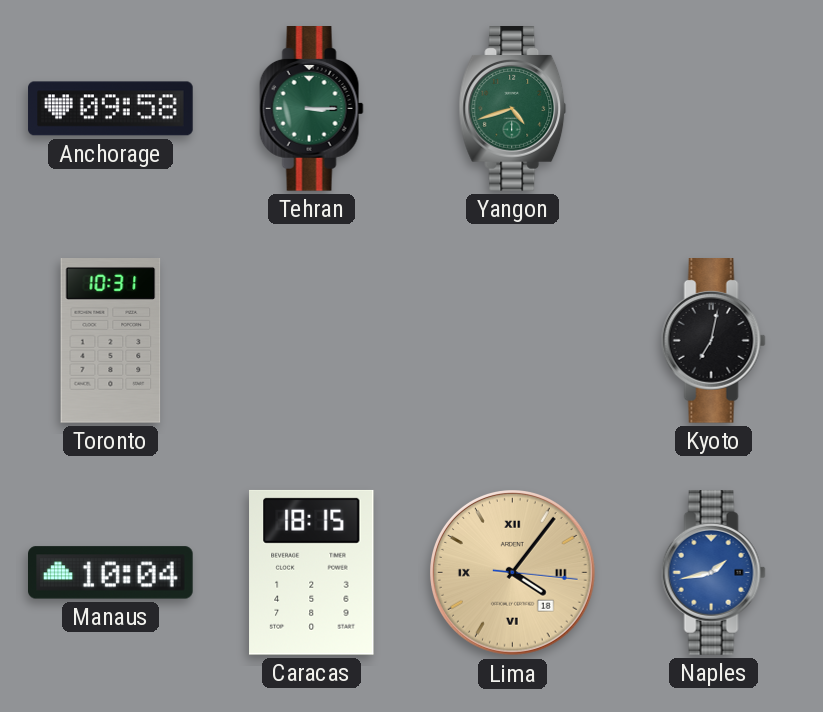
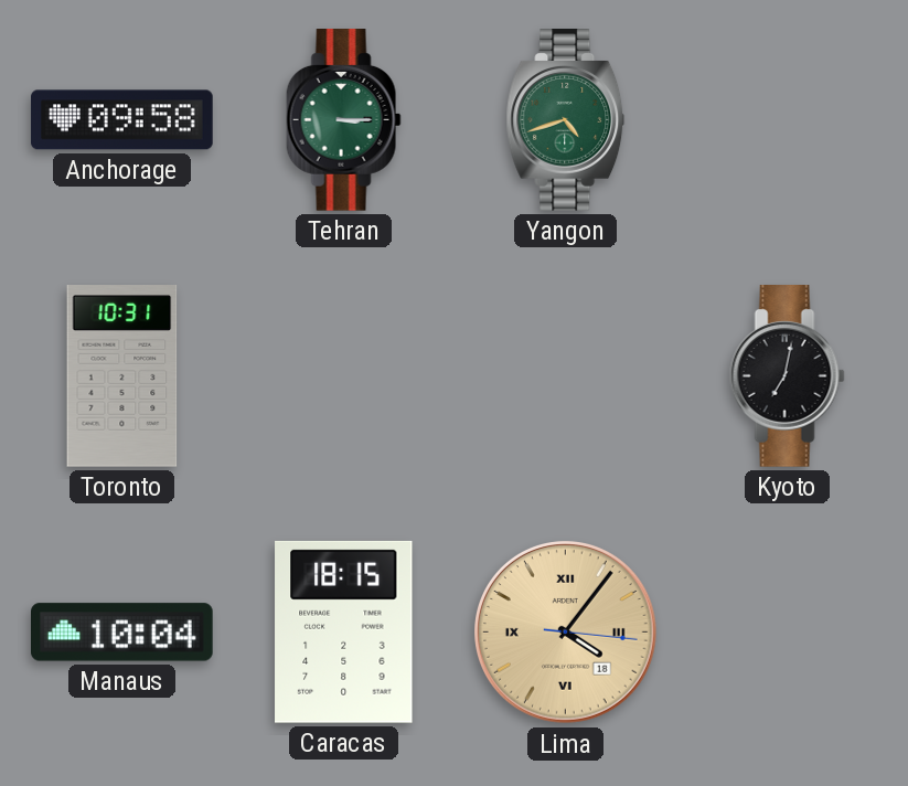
Naples: 1:43 -> none (713, 573)
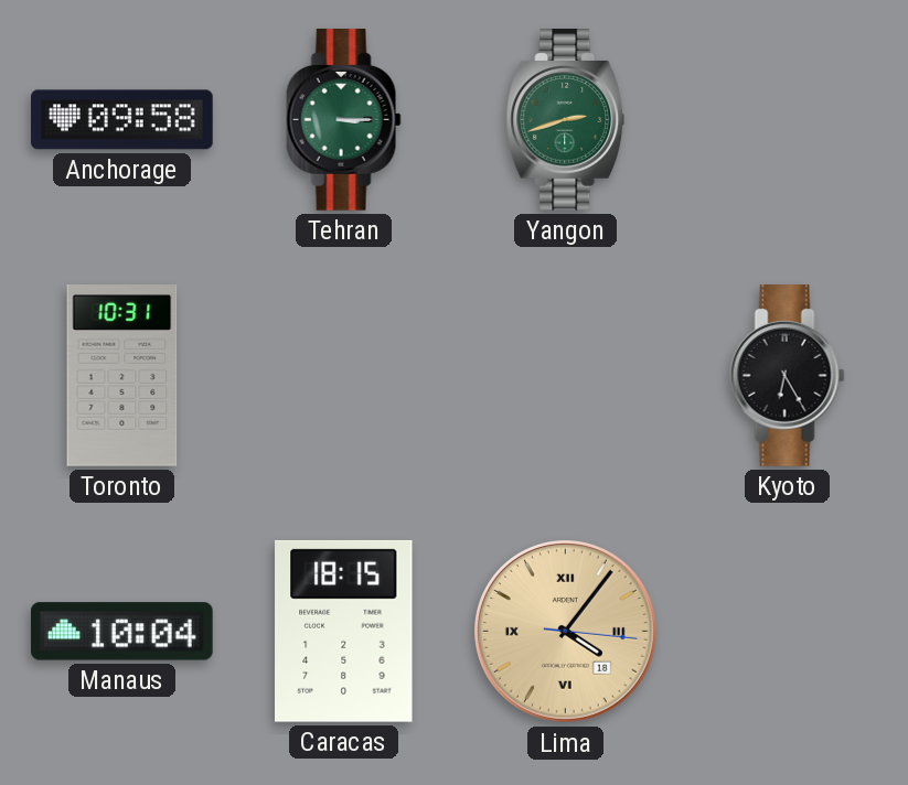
Yangon: 4:42 -> 2:42 (566, 120)
Kyoto: 7:02 -> 6:25 (787, 376)
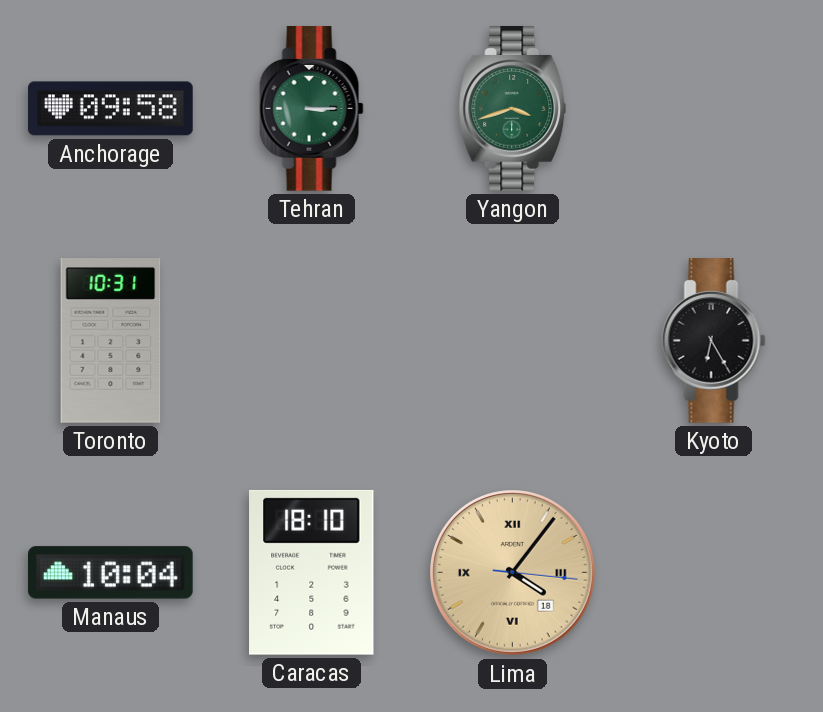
Yangon: 2:42 -> 3:42 (513, 109)
Caracas: 18:15 -> 18:10 (312, 572)
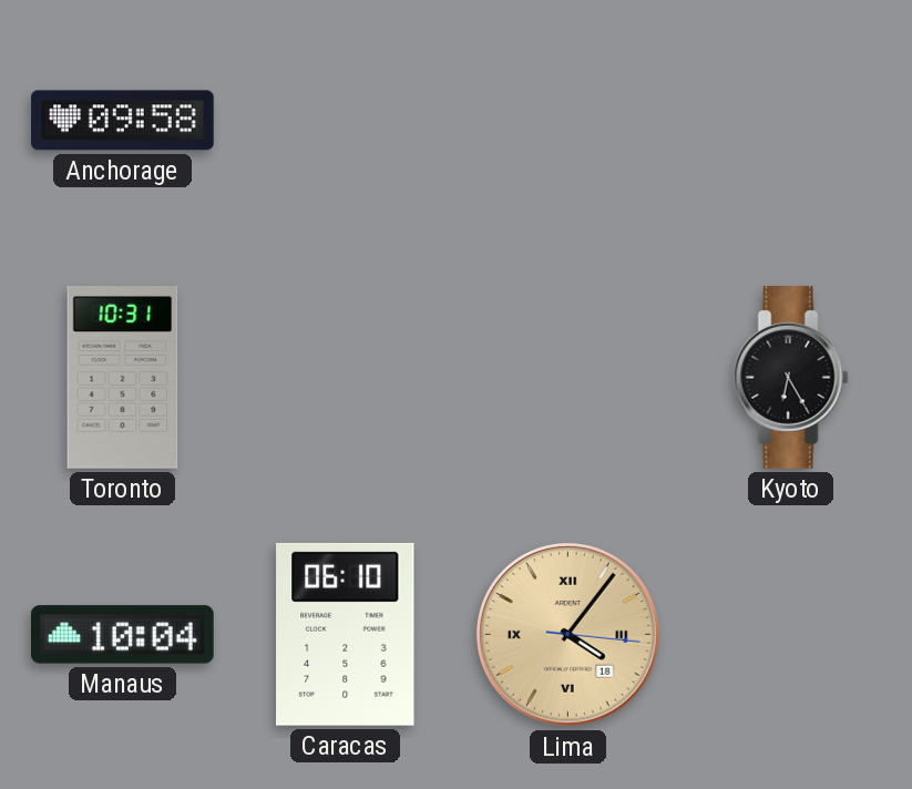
Tehran: 3:15 -> none (311, 109)
Yangon: 3:42 -> none (513, 109)
Caracas: 18:10 -> 06:10 (346, 634)
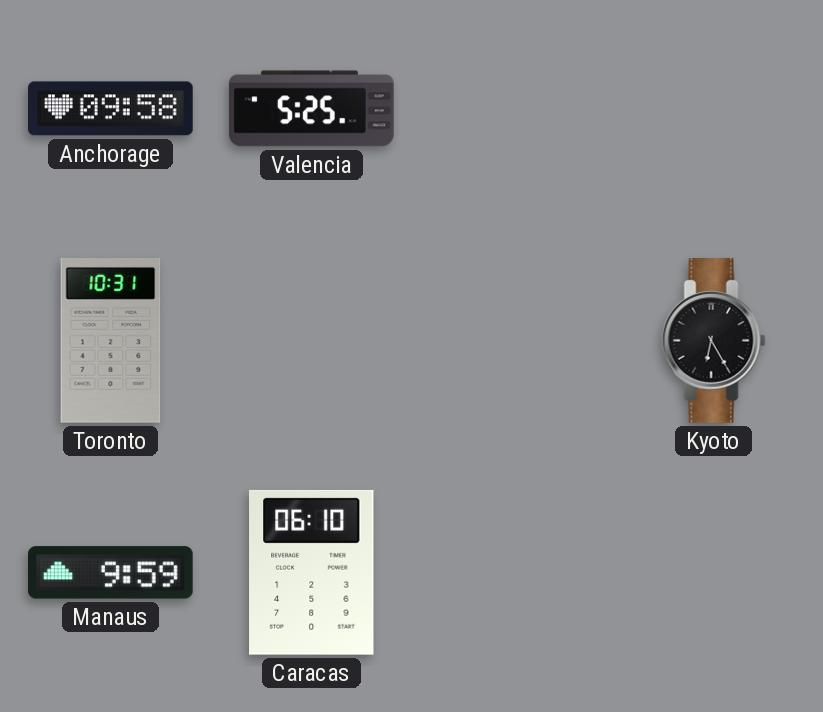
Valencia: none -> 5:25 (312, 109)
Manaus: 10:04 -> 9:59 (111, 573)
Lima: 4:06 -> none (568, 635)
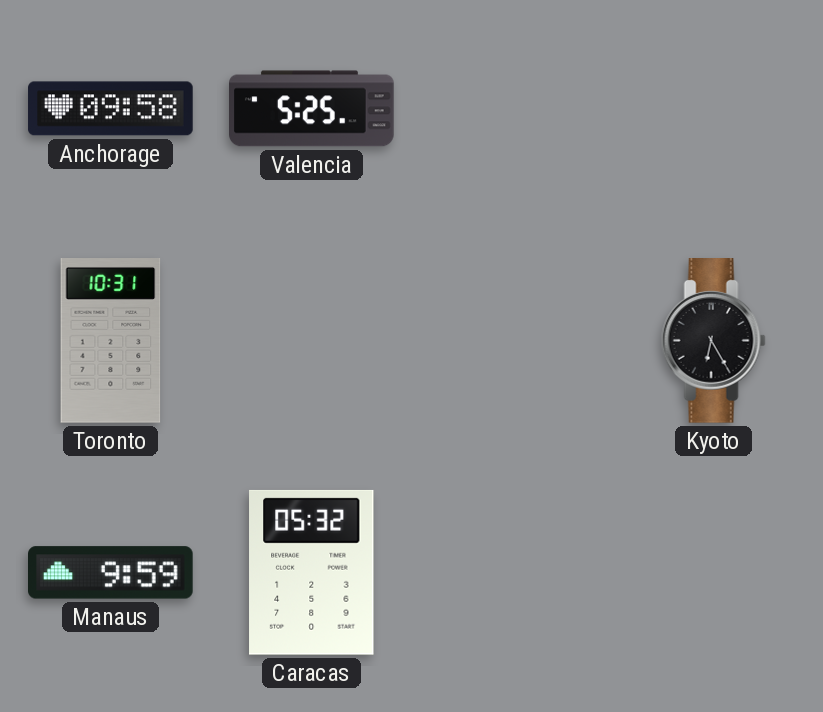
Caracas: 06:10 -> 05:32 (312, 572)
